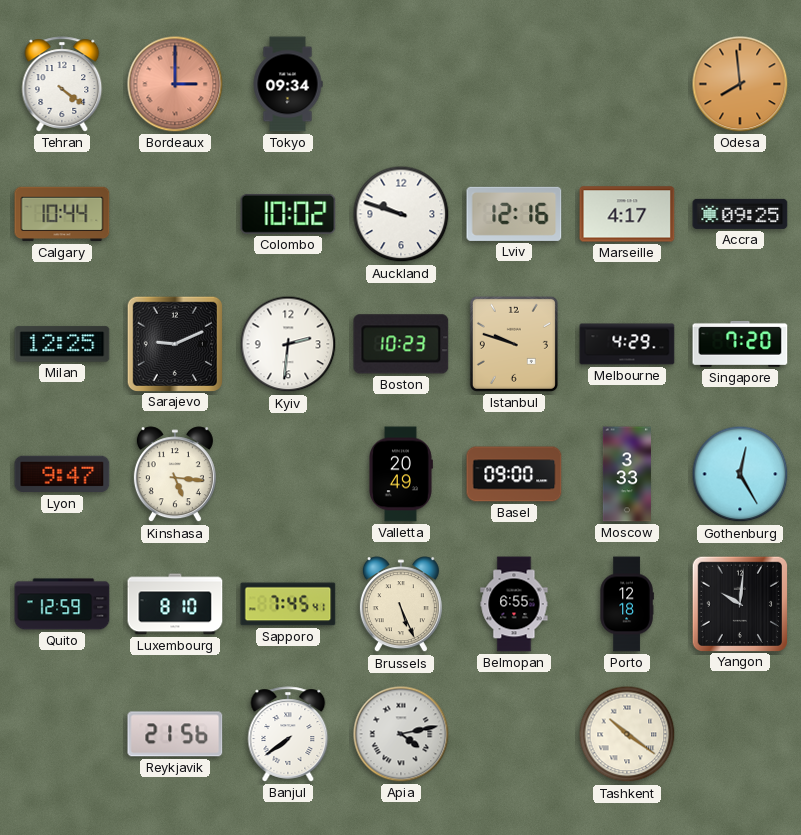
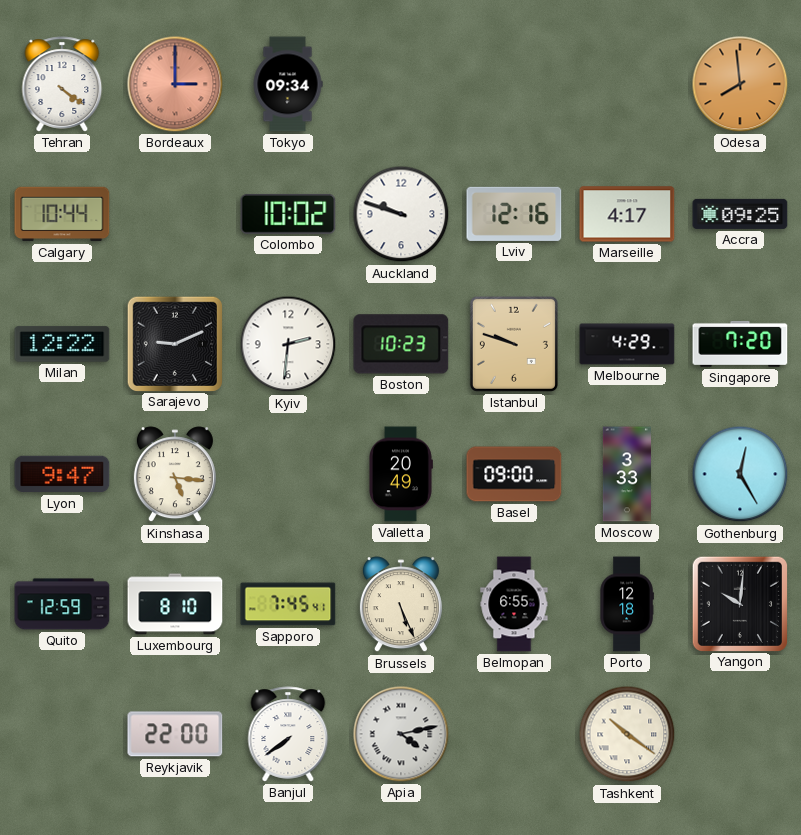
Milan: 12:25 -> 12:22 (62, 344)
Reykjavik: 21:56 -> 22:00 (175, 734)
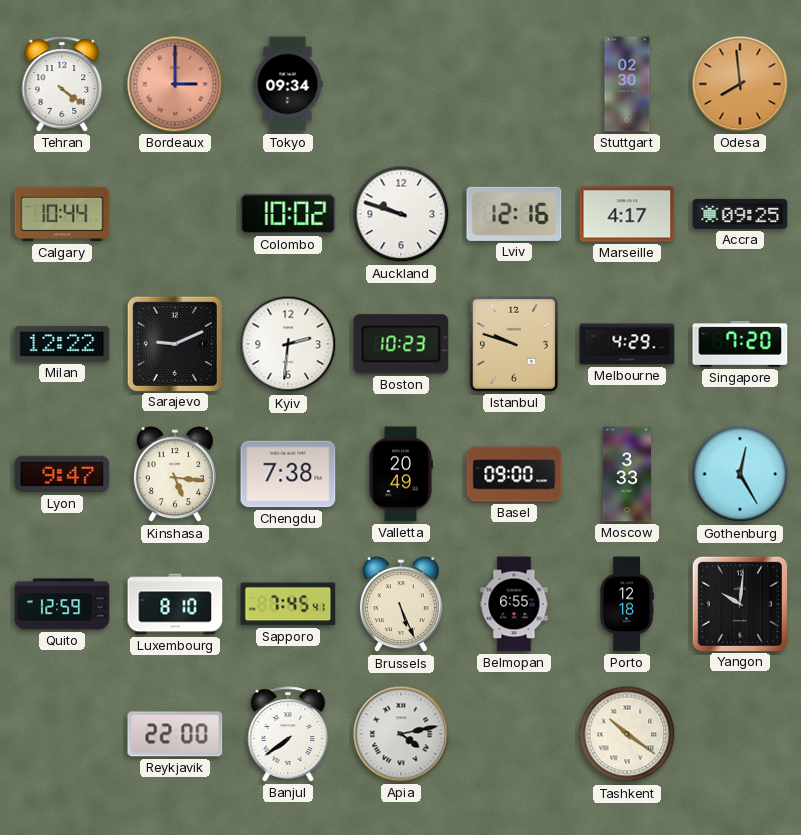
Stuttgart: none -> 02:30 (627, 84)
Chengdu: none -> 7:38 (288, 474)
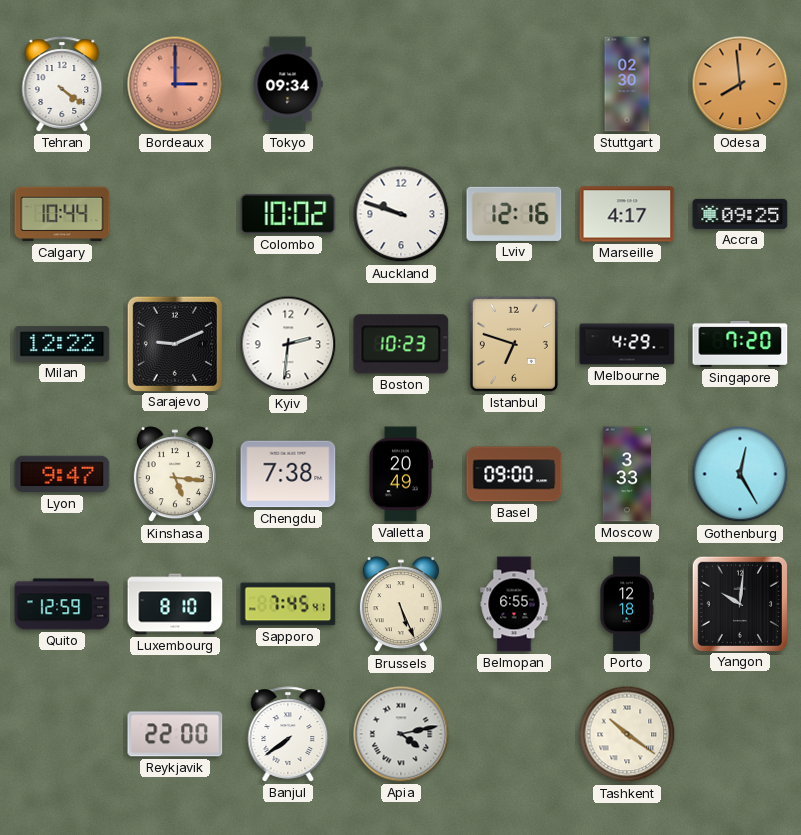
Istanbul: 9:48 -> 6:48 (514, 344)
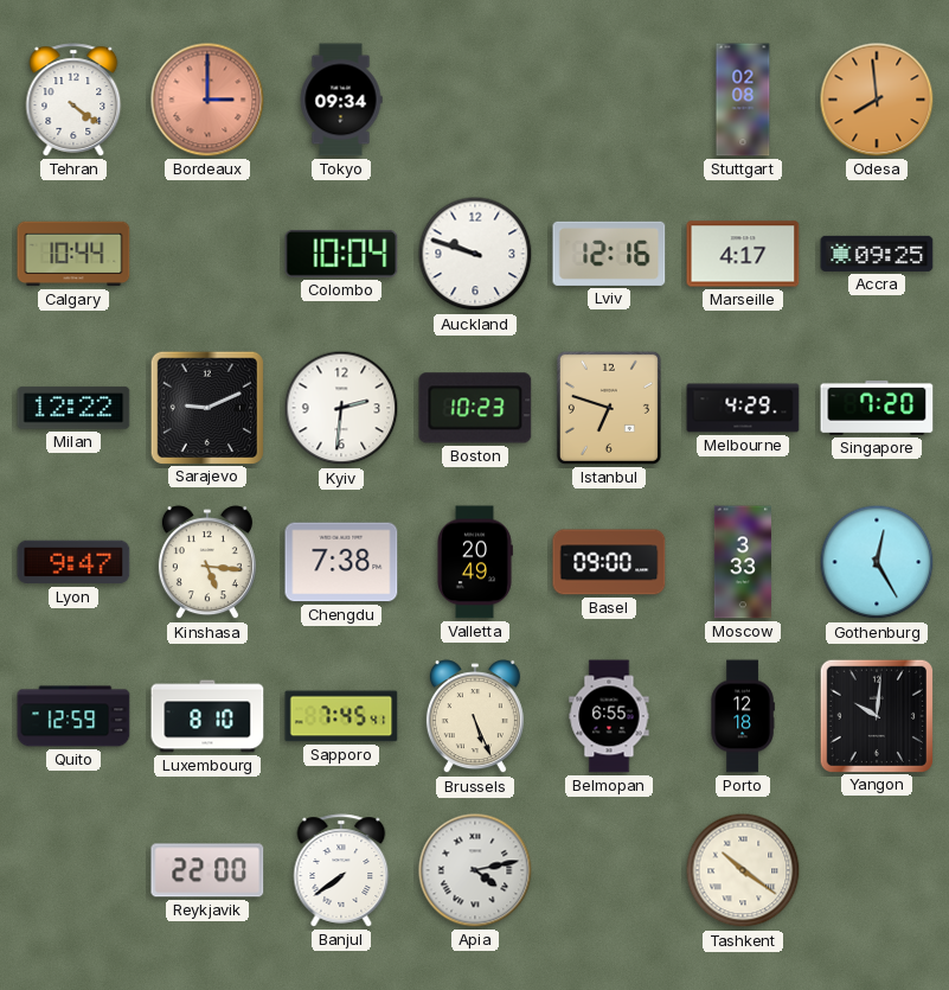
Stuttgart: 02:30 -> 02:08 (743, 100)
Colombo: 10:02 -> 10:04 (341, 254)
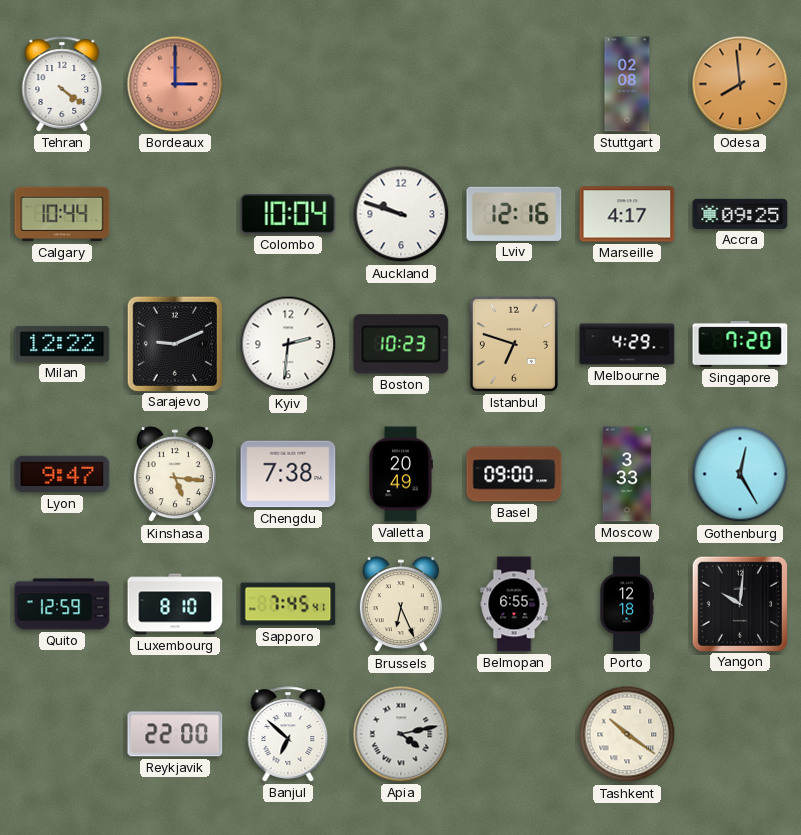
Tokyo: 09:34 -> none (341, 100)
Brussels: 5:26 -> 6:26 (401, 605)
Banjul: 7:39 -> 6:52 (288, 734)
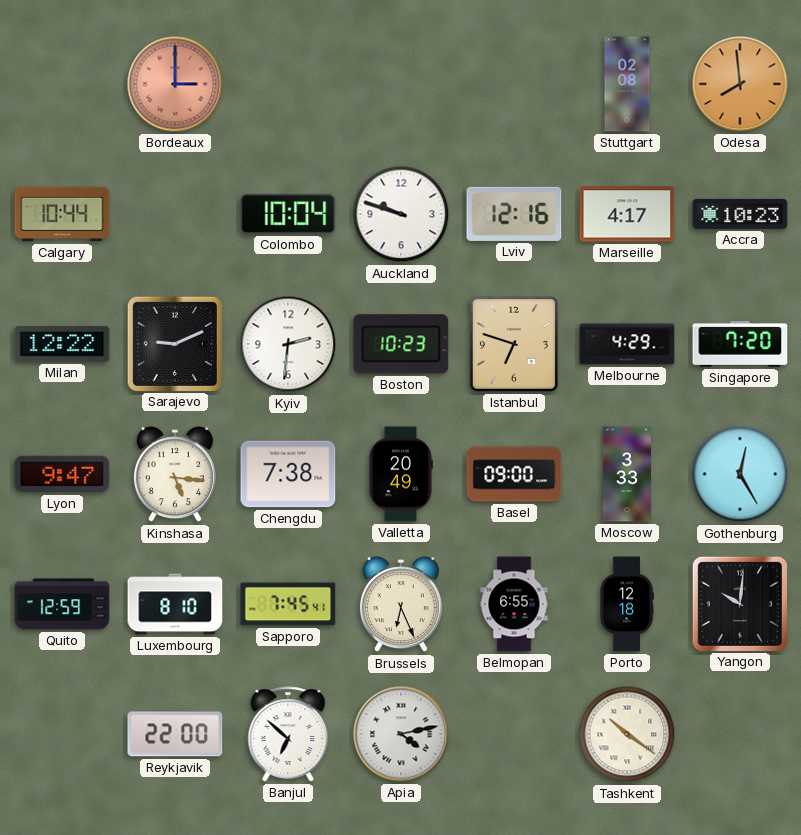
Tehran: 4:21 -> none (62, 84)
Accra: 09:25 -> 10:23 (740, 214)
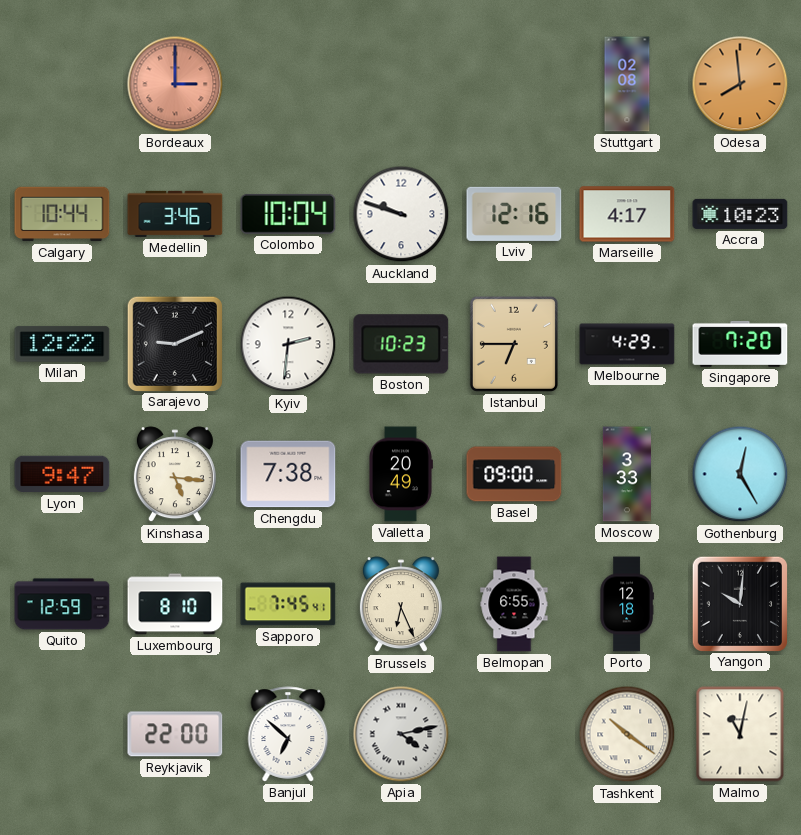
Medellin: none -> 3:46 (175, 214)
Istanbul: 6:48 -> 6:45 (514, 344)
Malmo: none -> 11:02 (740, 734)
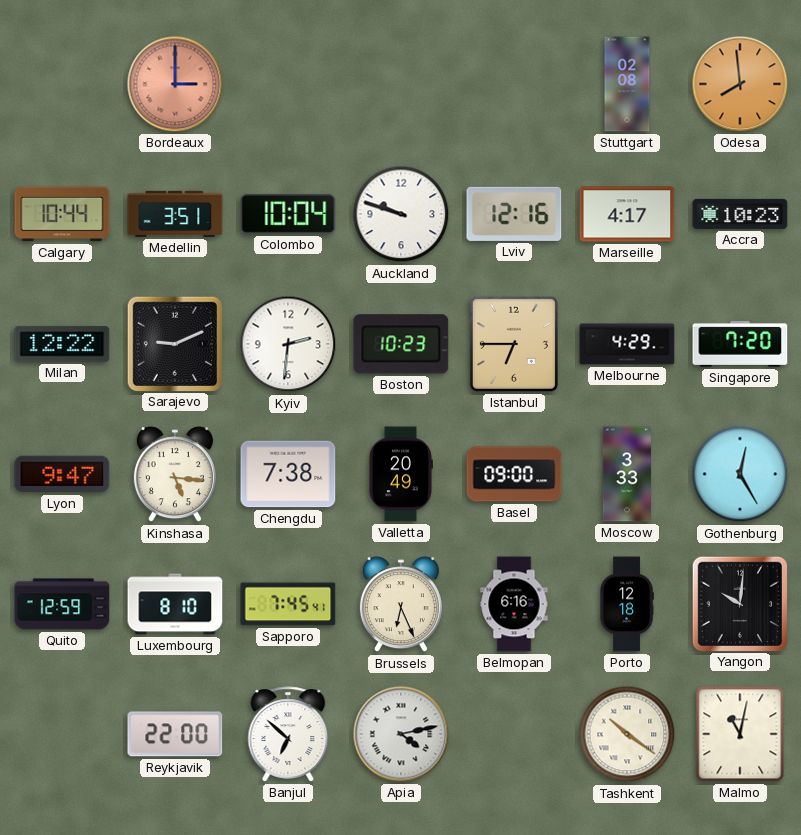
Medellin: 3:46 -> 3:51 (175, 214)
Belmopan: 6:55 -> 6:16 (514, 604)
